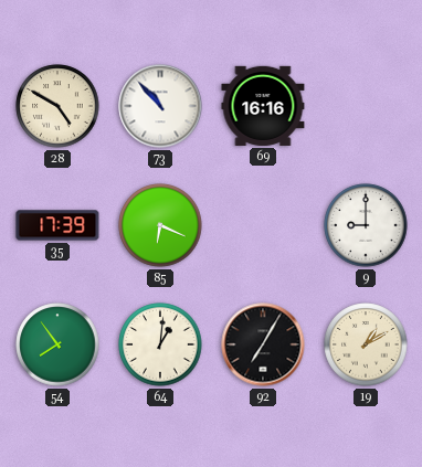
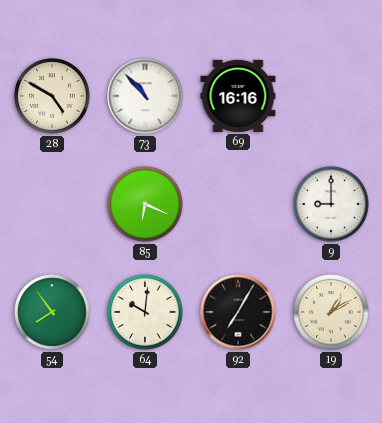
35: 17:39 -> none (57, 225)
64: 1:01 -> 10:01 (145, 312)
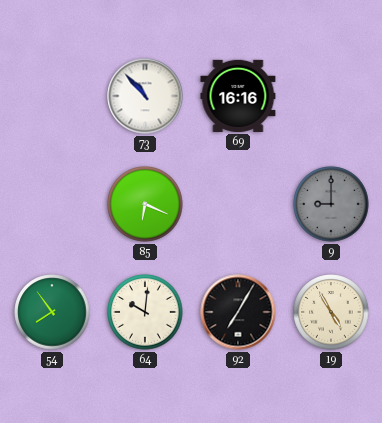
28: 4:50 -> none (52, 96)
9 dial: white -> grey (331, 204)
19: 1:10 -> 4:55 (331, 312)
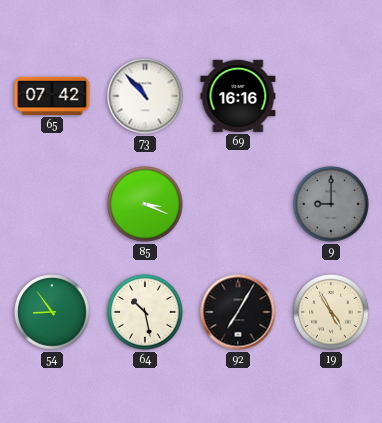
65: none -> 07:42 (52, 96)
85: 6:19 -> 3:19 (145, 204)
54: 7:54 -> 8:54 (52, 312)
64: 10:01 -> 10:28 (145, 312)
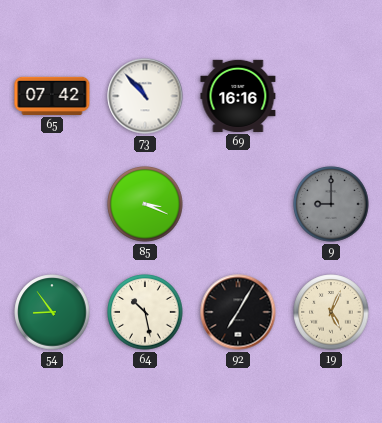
19: 4:55 -> 5:04 (331, 312)
